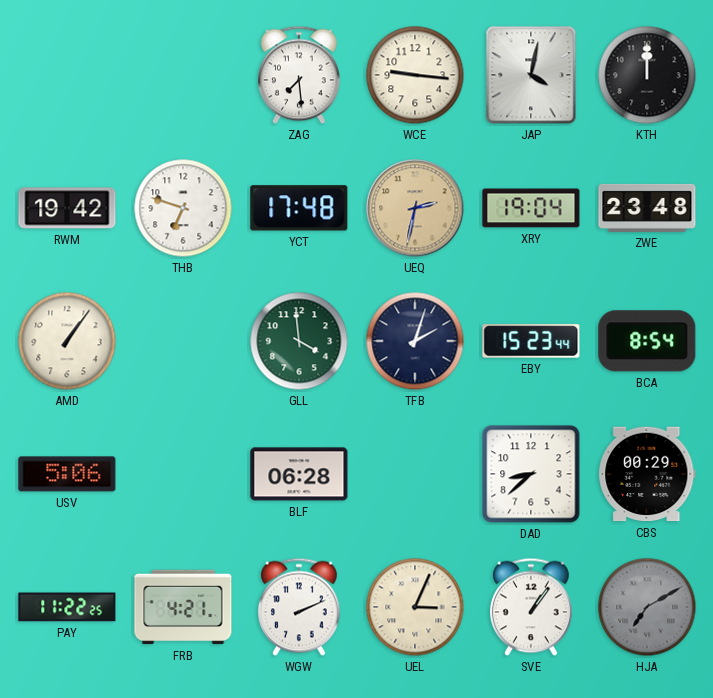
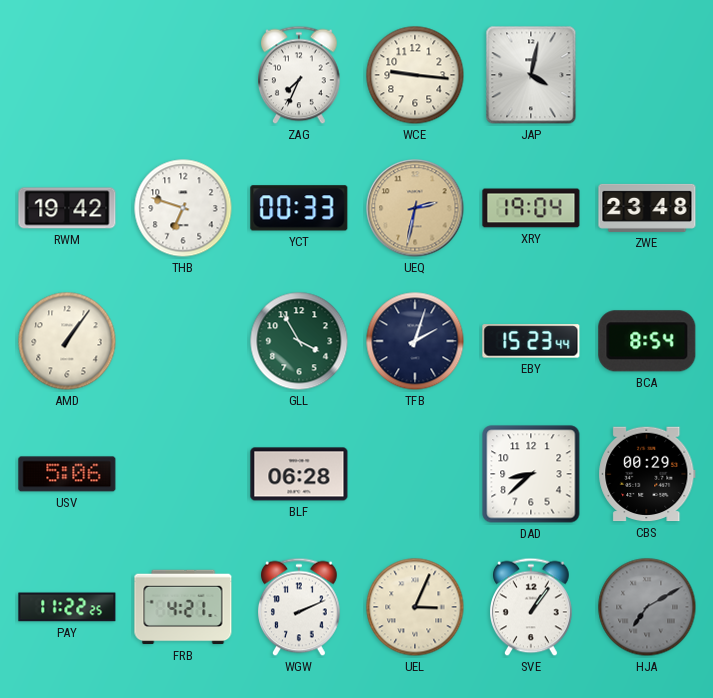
ZAG: 7:29 -> 7:34 (300, 75)
KTH: 12:00 -> none (647, 75)
YCT: 17:48 -> 00:33 (299, 208)
GLL: 3:59 -> 3:55 (299, 341)
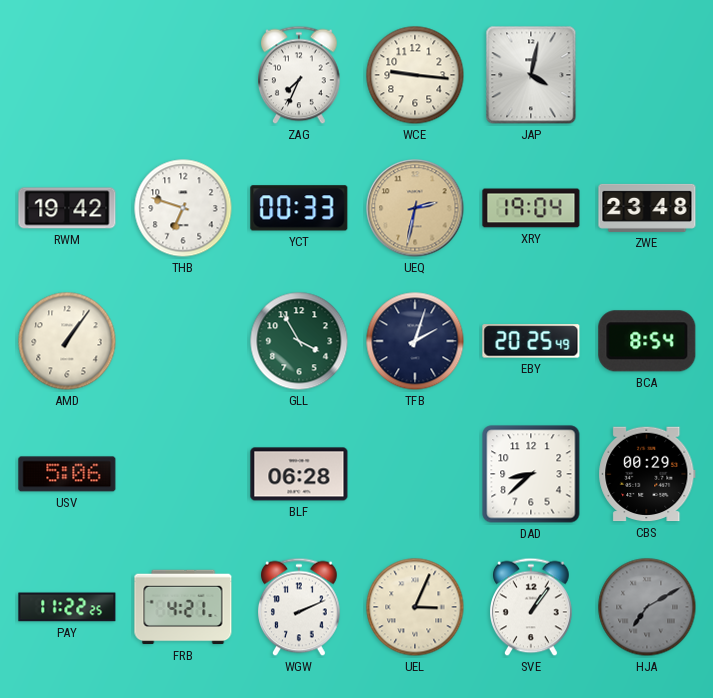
EBY: 15:23 -> 20:25 (531, 341)
